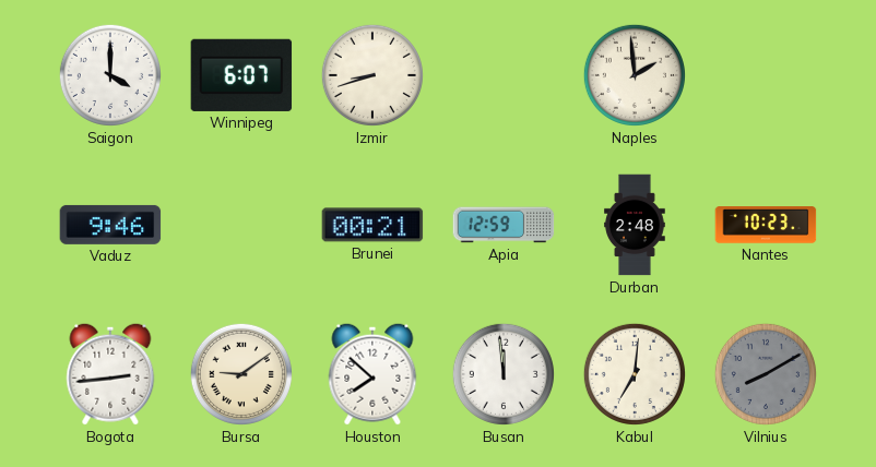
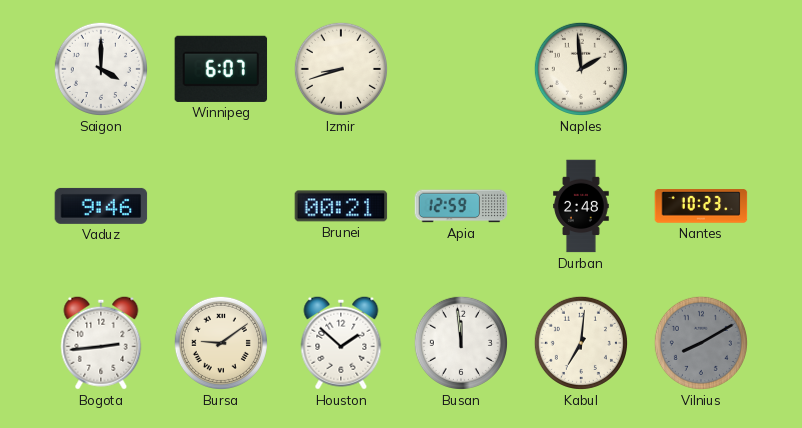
Houston: 7:52 -> 1:52 (341, 343)
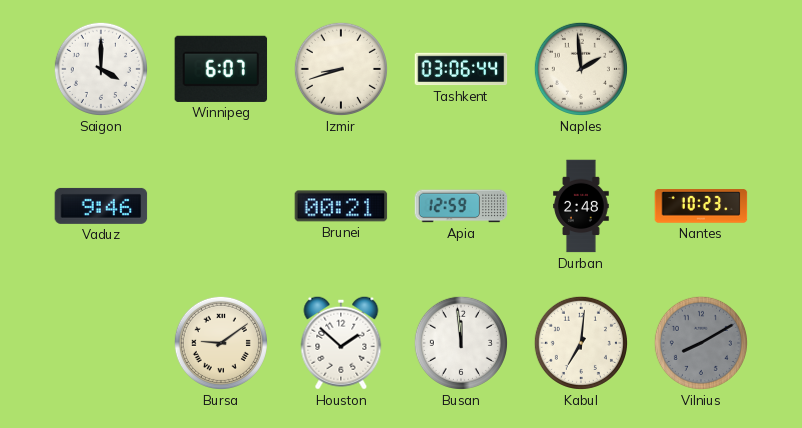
Tashkent: none -> 03:06 (461, 69)
Bogota: 2:44 -> none (101, 343)
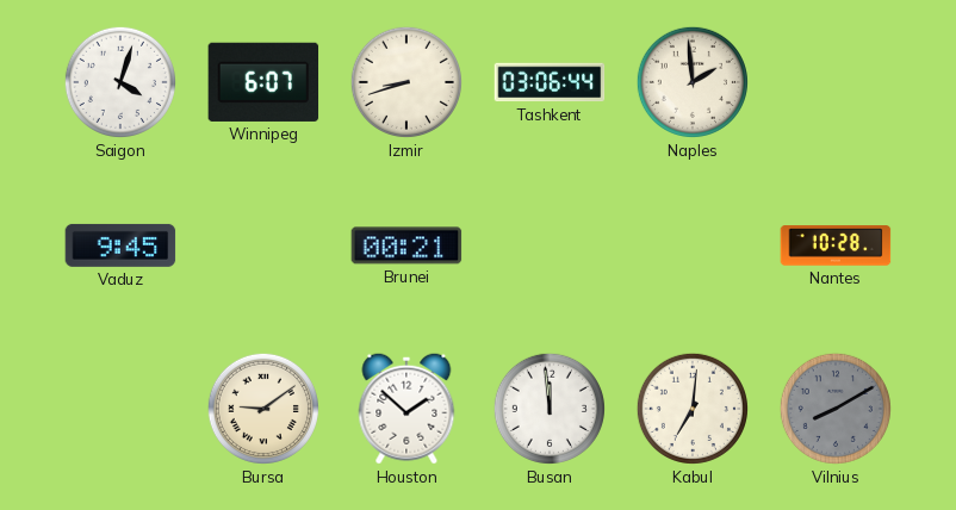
Saigon: 4:00 -> 4:03 (120, 82)
Vaduz: 9:46 -> 9:45 (120, 245)
Apia: 12:59 -> none (461, 206)
Durban: 2:48 -> none (581, 206)
Nantes: 10:23 -> 10:28 (836, 245)
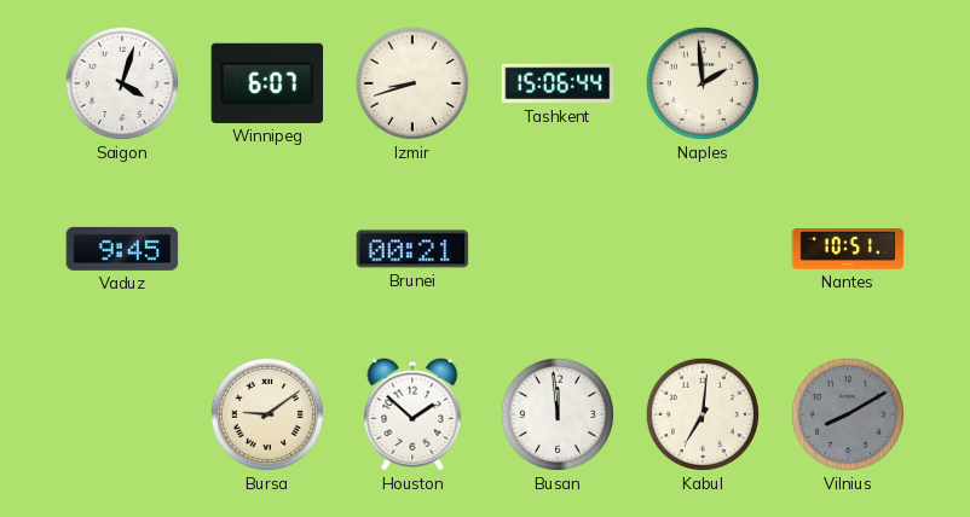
Tashkent: 03:06 -> 15:06 (558, 83)
Nantes: 10:28 -> 10:51 (848, 249)
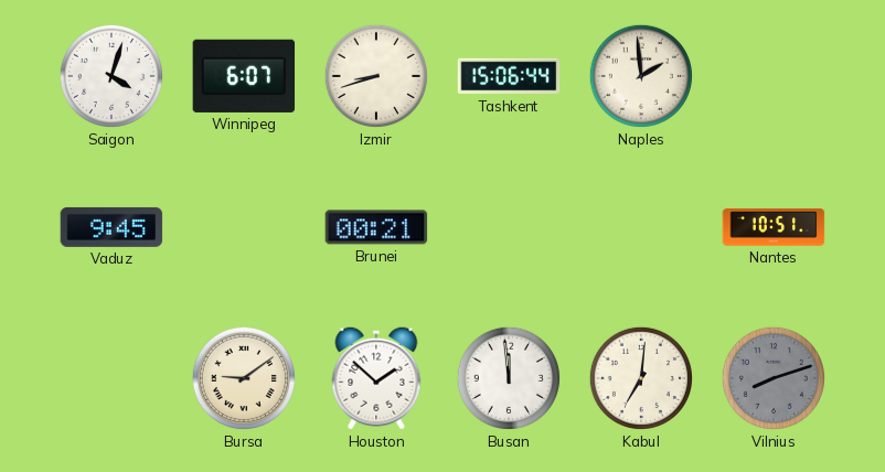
Vilnius: 8:10 -> 8:12 (774, 378)
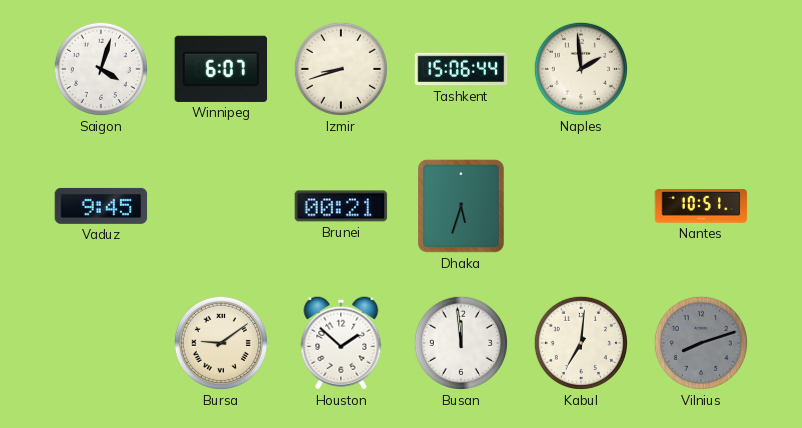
Dhaka: none -> 5:33 (462, 206)
